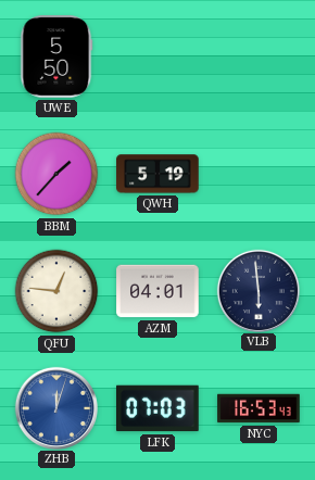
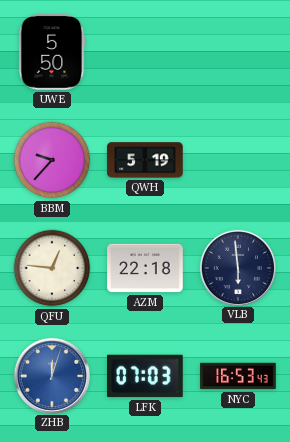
BBM: 1:37 -> 9:37 (52, 160)
AZM: 04:01 -> 22:18 (145, 268)
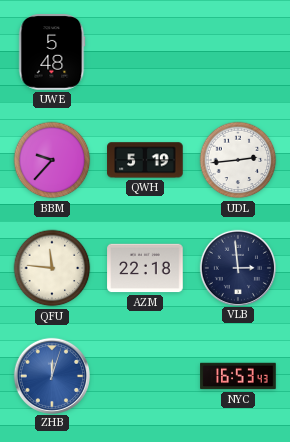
UWE: 5:50 -> 5:48 (52, 52)
UDL: none -> 2:44 (238, 160)
QFU: 12:46 -> 11:46 (52, 268)
VLB: 5:59 -> 2:59 (237, 267)
LFK: 07:03 -> none (145, 376)
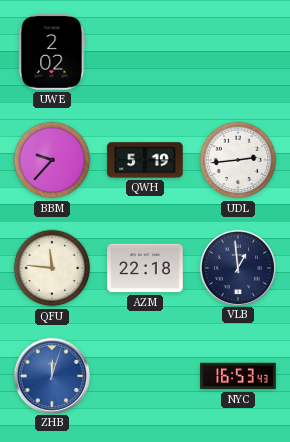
UWE: 5:48 -> 2:02 (52, 52)
VLB: 2:59 -> 12:59 (237, 267)
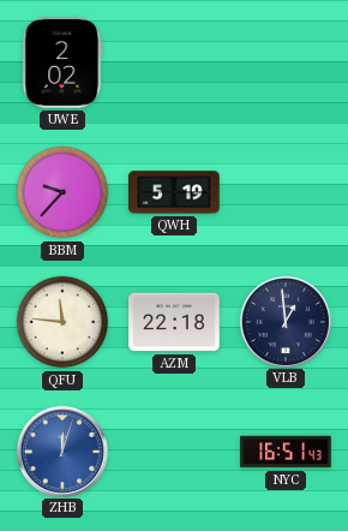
UDL: 2:44 -> none (238, 160)
NYC: 16:53 -> 16:51 (286, 452)
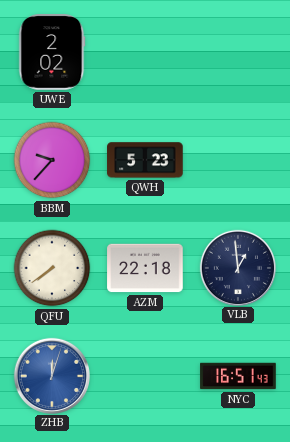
QWH: 5:19 -> 5:23 (145, 160)
QFU: 11:46 -> 7:39 (52, 268)
